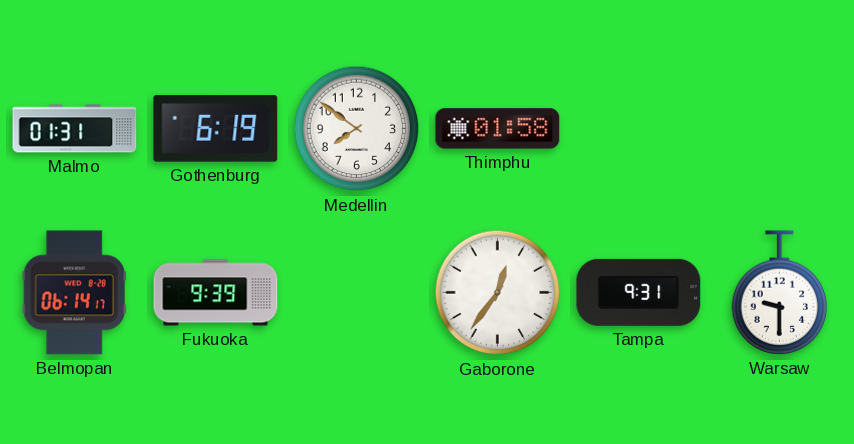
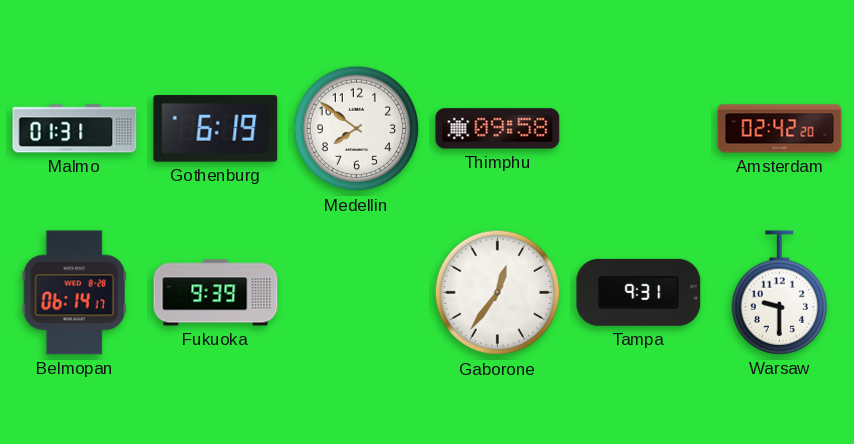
Thimphu: 01:58 -> 09:58 (498, 129)
Amsterdam: none -> 02:42 (780, 129)
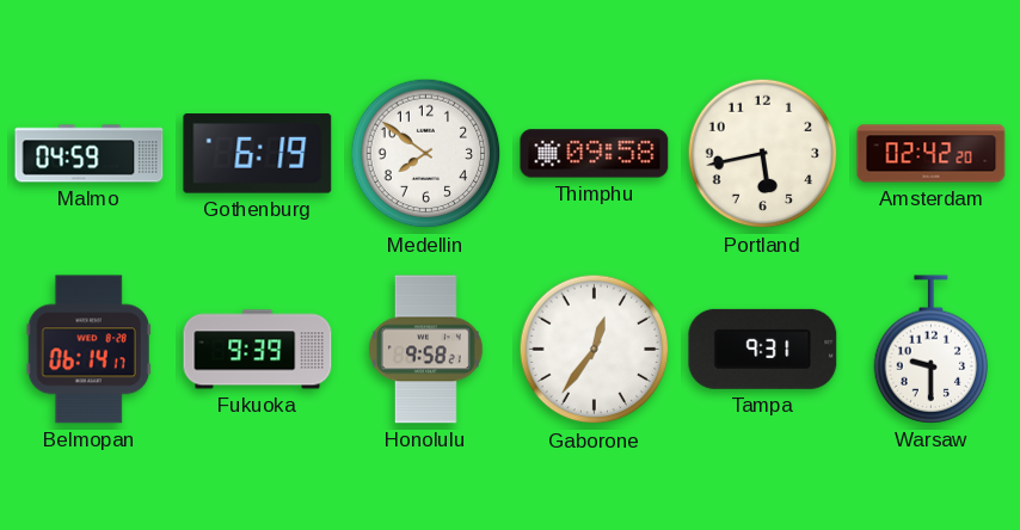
Malmo: 01:31 -> 04:59 (90, 154)
Portland: none -> 5:43 (763, 154)
Honolulu: none -> 9:58 (425, 350)
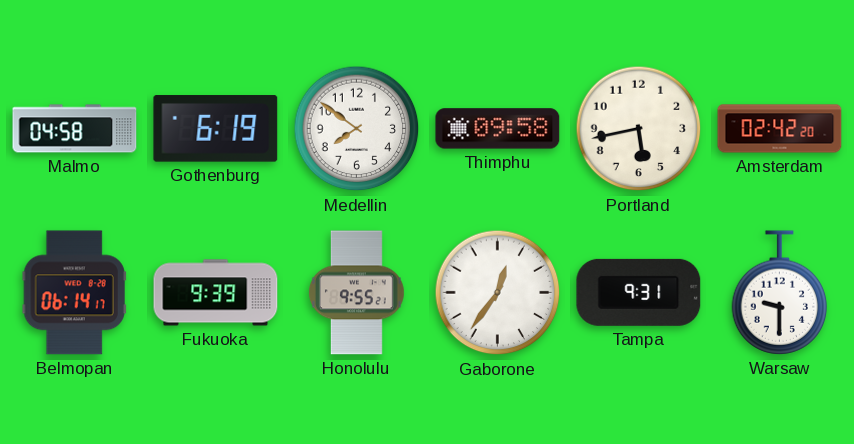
Malmo: 04:59 -> 04:58 (75, 129)
Honolulu: 9:58 -> 9:55 (356, 293)
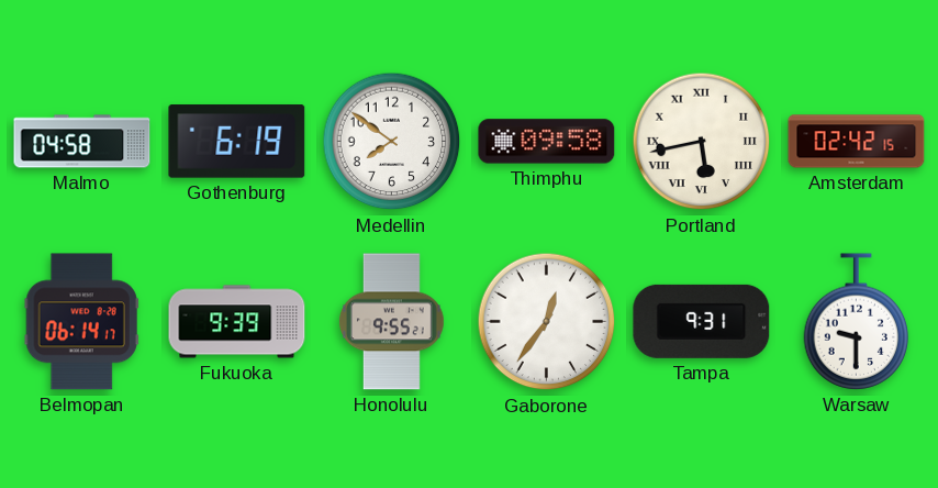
Portland numerals: Arabic -> Roman (702, 142)
Amsterdam: 02:42:20 -> 02:42:15 (857, 142)
